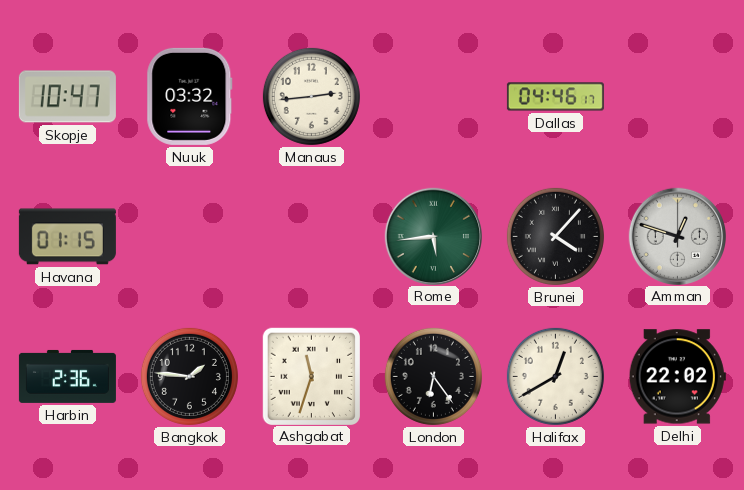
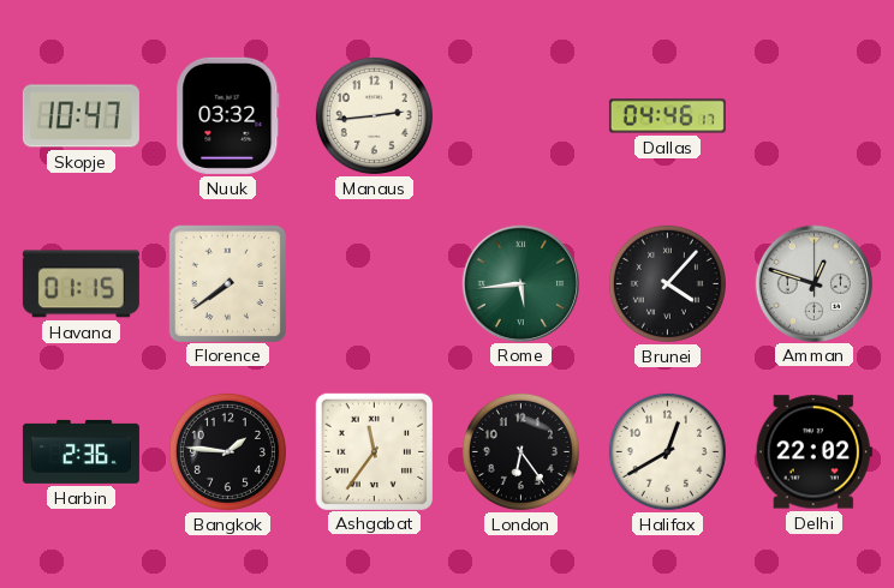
Florence: none -> 7:39 (227, 283)
Ashgabat: 11:33 -> 11:36 (374, 451)
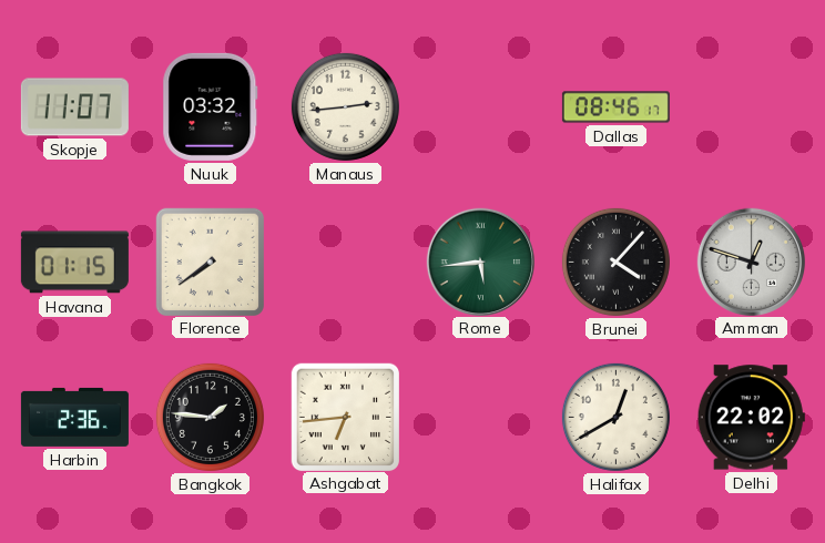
Skopje: 10:47 -> 11:07 (74, 107)
Dallas: 04:46 -> 08:46 (615, 107)
Ashgabat: 11:36 -> 6:44 (345, 417)
London: 6:24 -> none (520, 451)
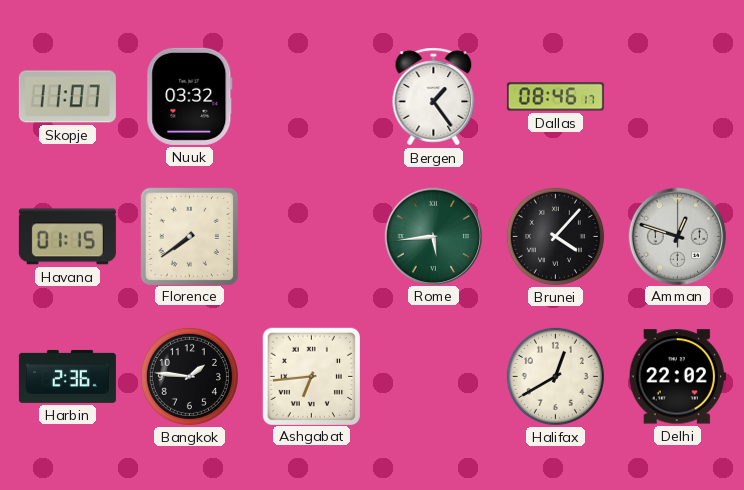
Manaus: 2:44 -> none (345, 106)
Bergen: none -> 1:24 (434, 97)
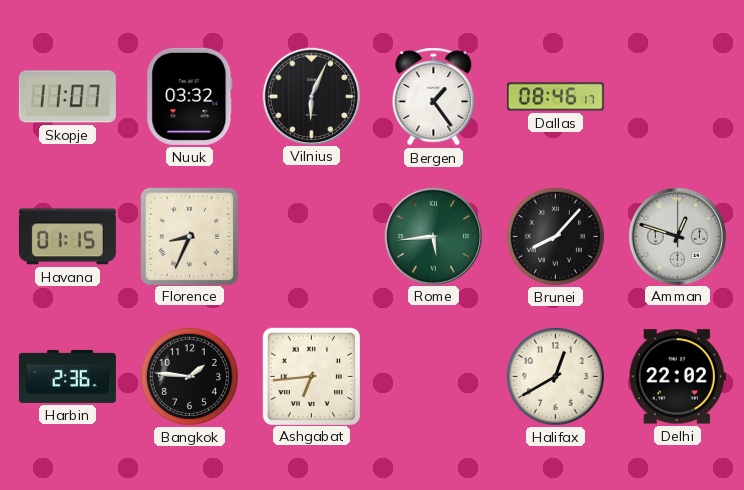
Vilnius: none -> 6:04 (311, 96)
Florence: 7:39 -> 8:34 (189, 236)
Brunei: 4:07 -> 8:07 (555, 236)
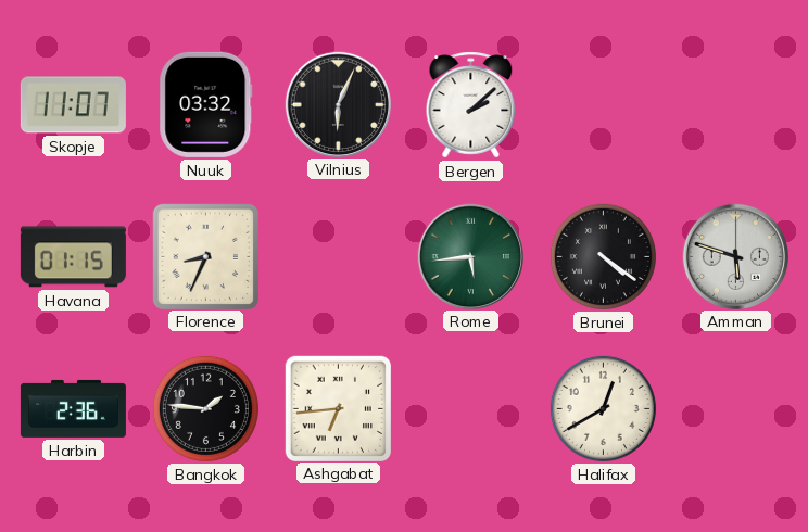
Bergen: 1:24 -> 2:08 (471, 105)
Dallas: 08:46 -> none (555, 97)
Brunei: 8:07 -> 4:21 (603, 256)
Amman: 12:48 -> 5:48 (735, 256)
Delhi: 22:02 -> none (677, 377)
